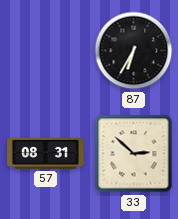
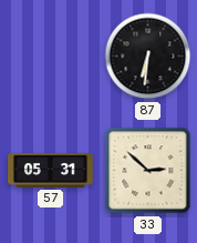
87: 6:35 -> 6:31 (148, 57)
57: 08:31 -> 05:31 (51, 170)
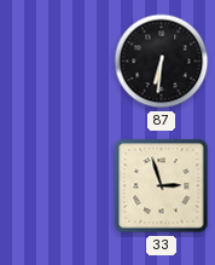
57: 05:31 -> none (51, 170)
33: 2:52 -> 2:57 (162, 186)
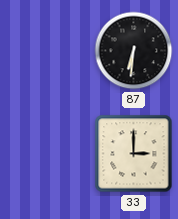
33: 2:57 -> 3:00 (134, 154)
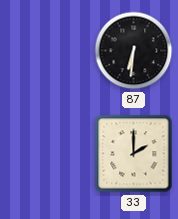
33: 3:00 -> 2:00 (134, 154)
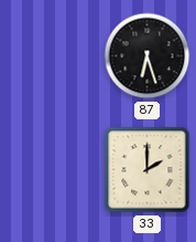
87: 6:31 -> 6:27 (148, 56)
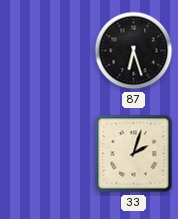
33: 2:00 -> 2:03 (134, 154)
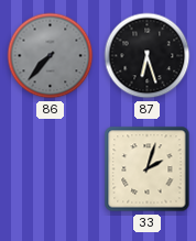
86: none -> 7:37 (51, 56)
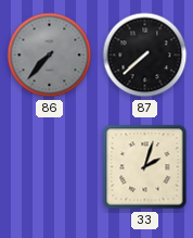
87: 6:27 -> 7:38 (145, 55)
